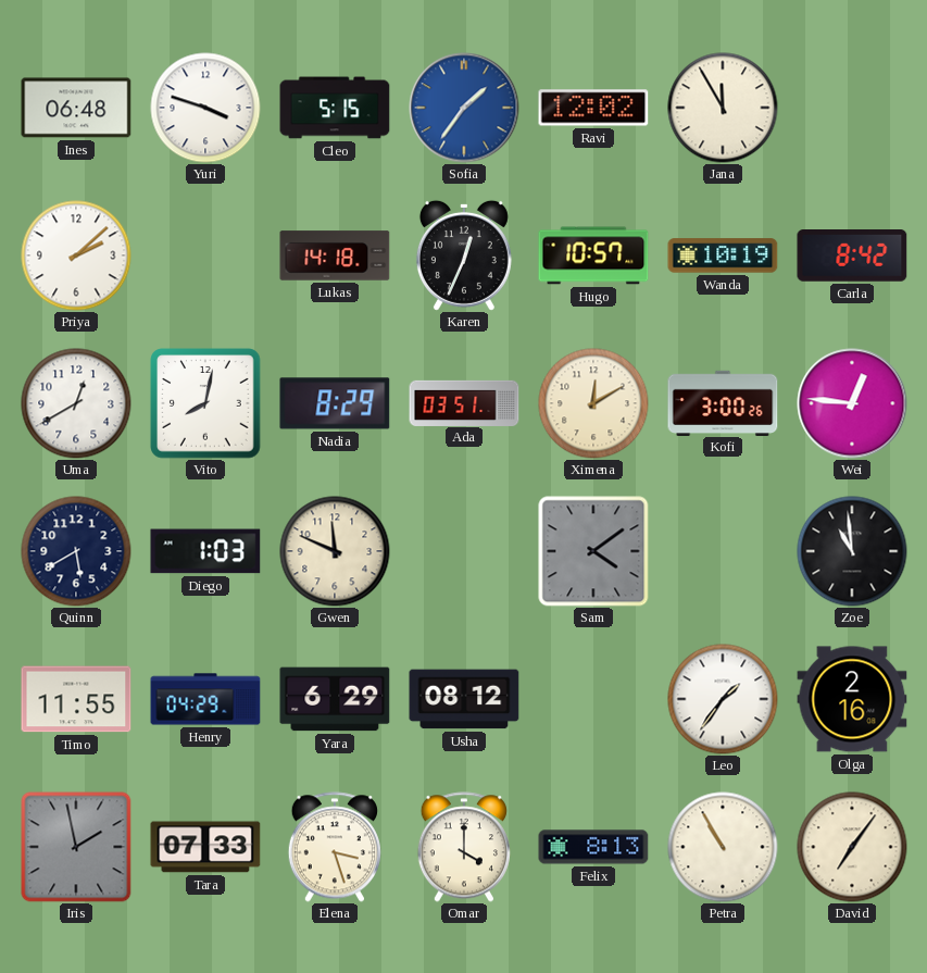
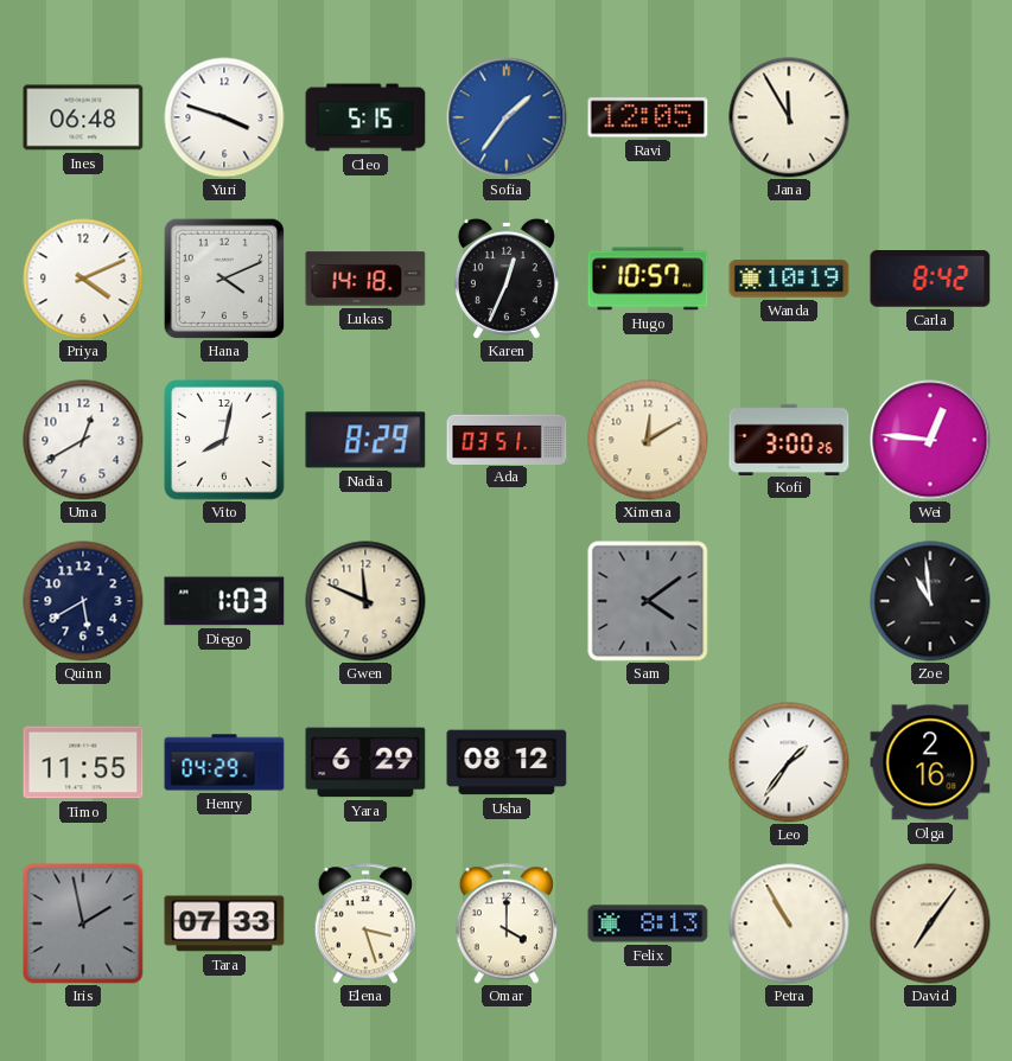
Ravi: 12:02 -> 12:05 (648, 117)
Priya: 2:08 -> 4:11 (83, 279)
Hana: none -> 4:11 (224, 279)
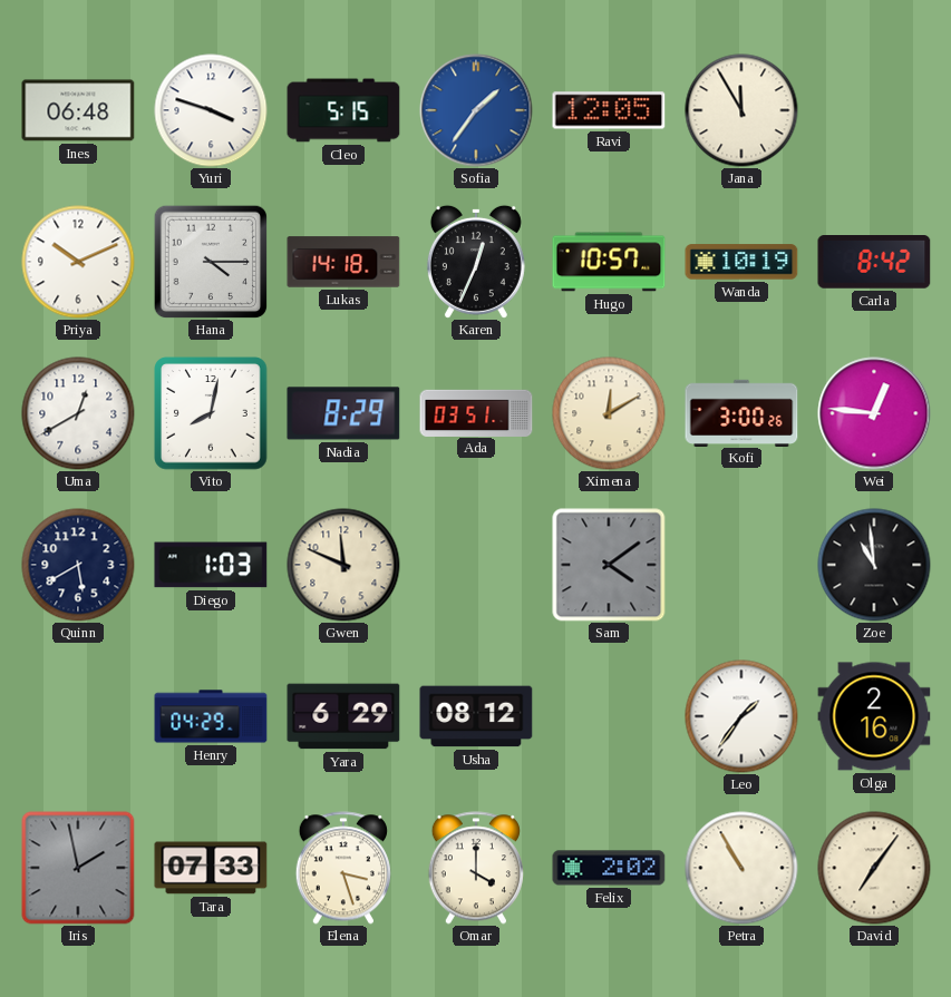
Priya: 4:11 -> 10:11 (78, 262)
Hana: 4:11 -> 4:15 (211, 262)
Timo: 11:55 -> none (83, 762)
Felix: 8:13 -> 2:02 (609, 868)
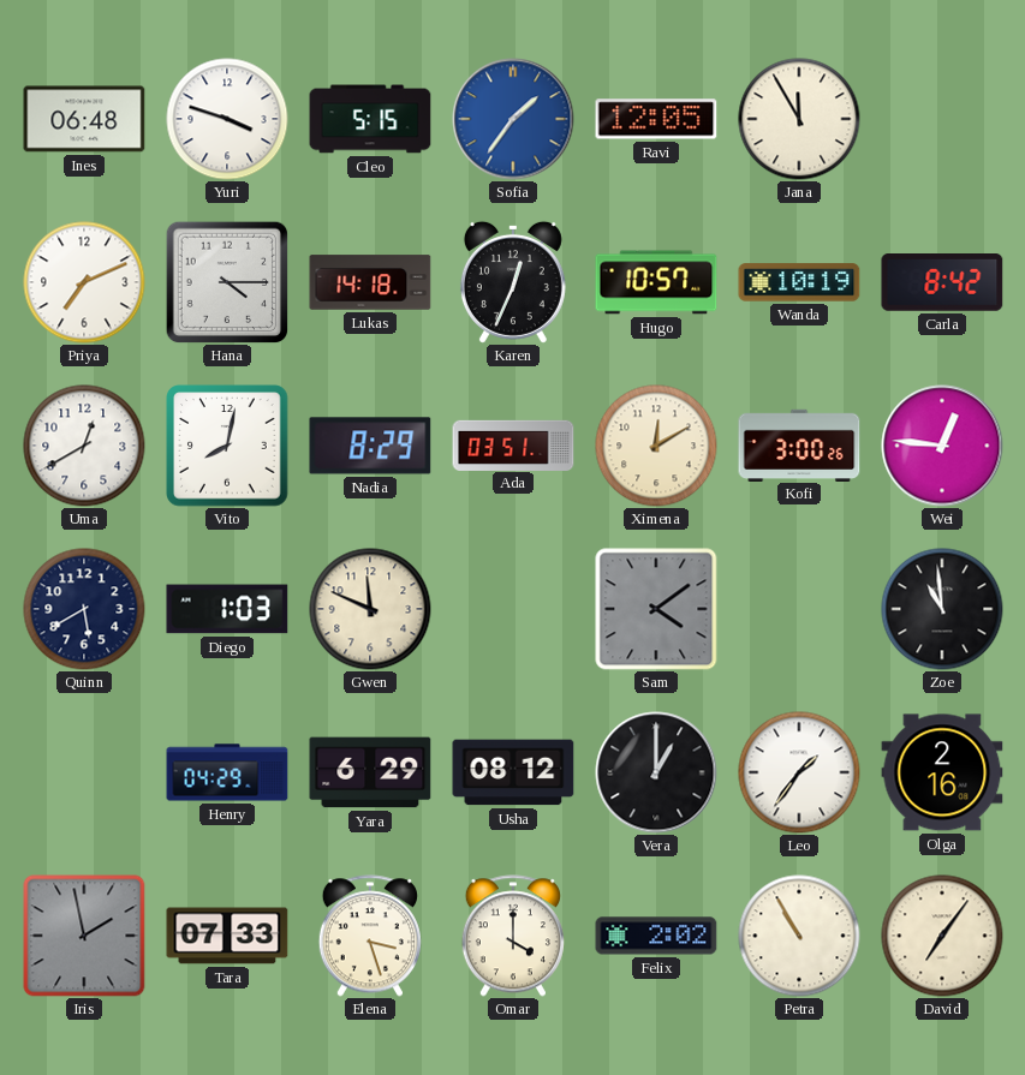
Priya: 10:11 -> 7:11 (84, 282)
Vera: none -> 1:00 (656, 772)
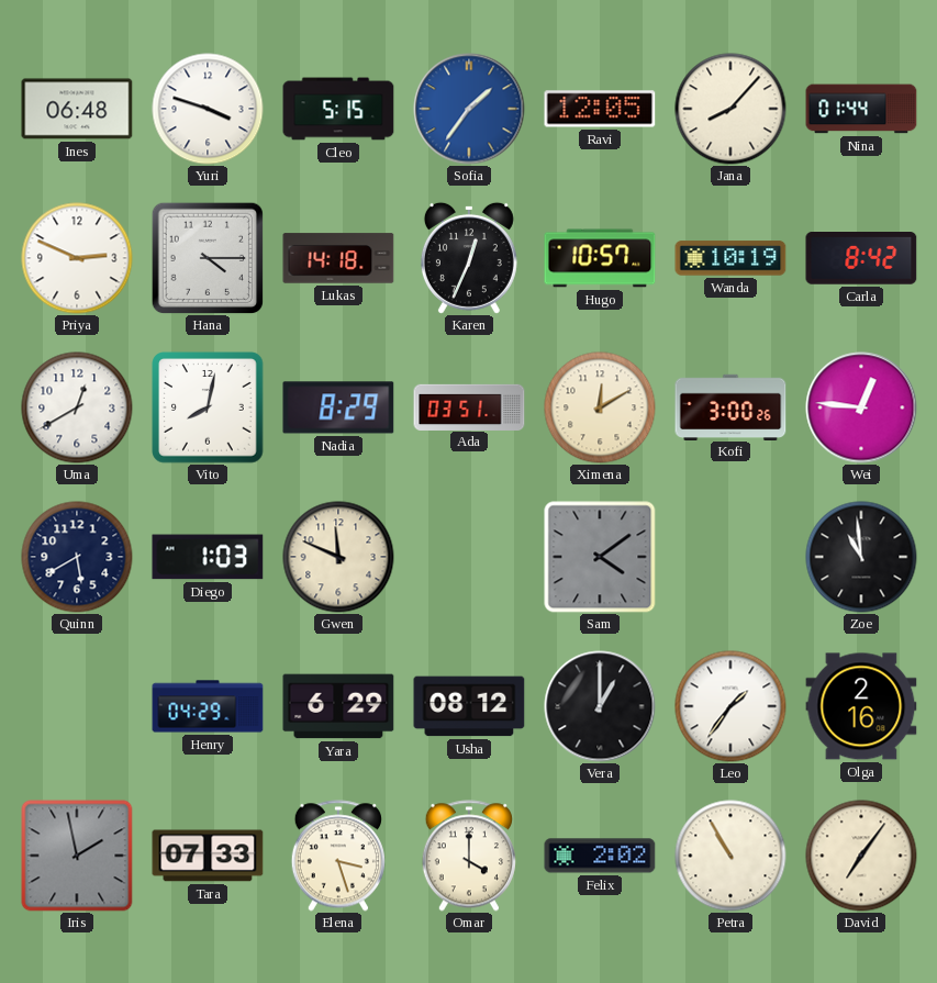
Jana: 11:55 -> 8:07 (730, 109)
Nina: none -> 01:44 (861, 109)
Priya: 7:11 -> 2:49 (77, 258)
